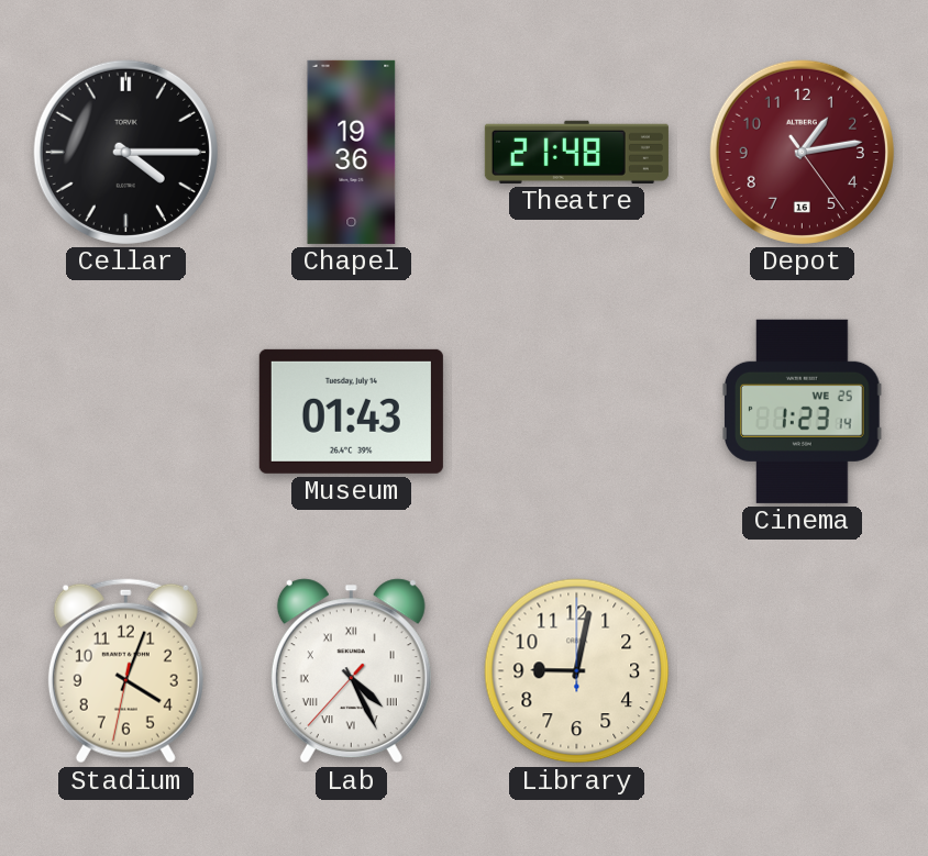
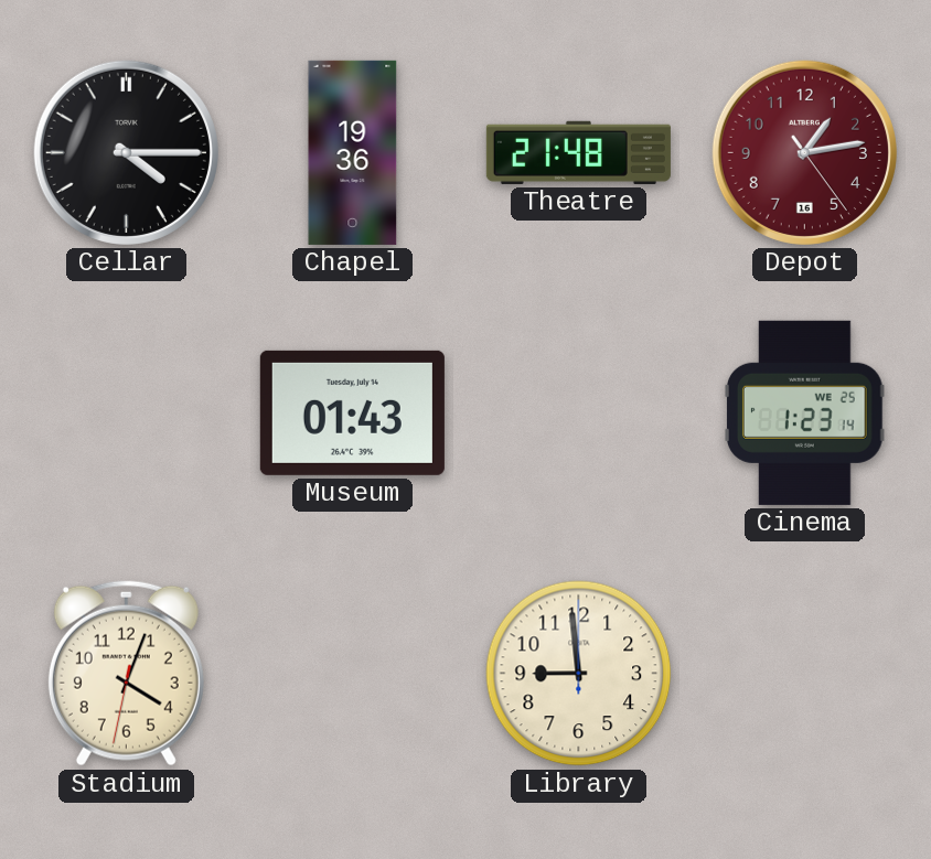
Lab: 4:25 -> none (351, 671)
Library: 9:02 -> 8:59 (579, 674)
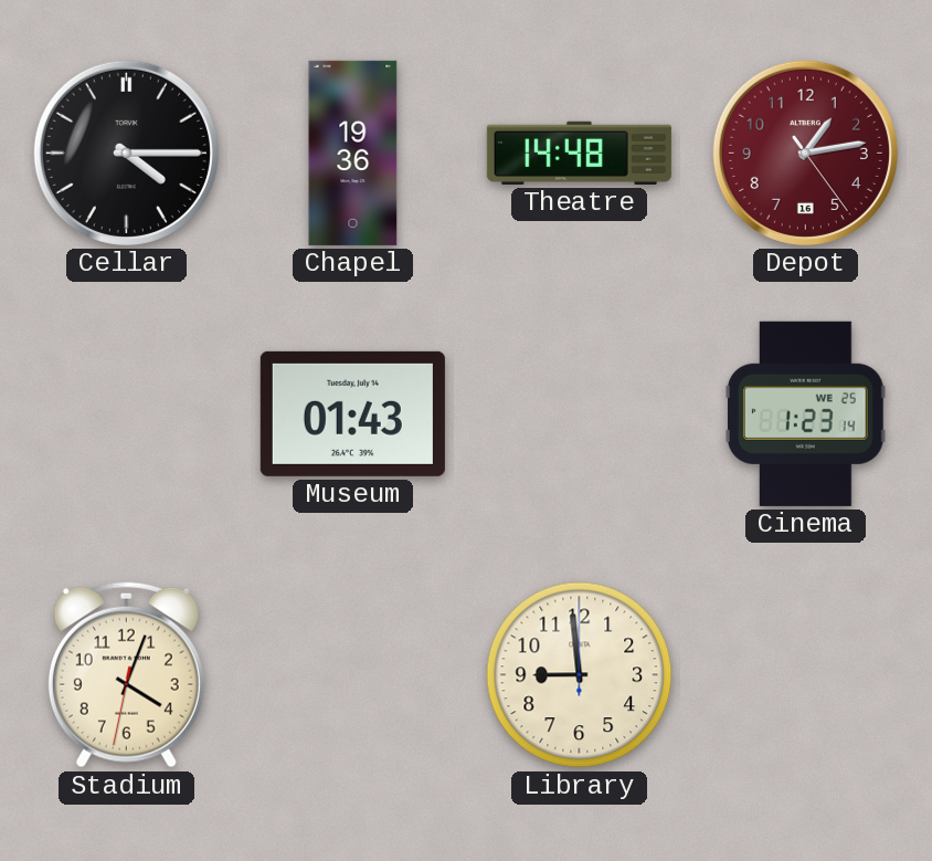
Theatre: 21:48 -> 14:48 (579, 153)
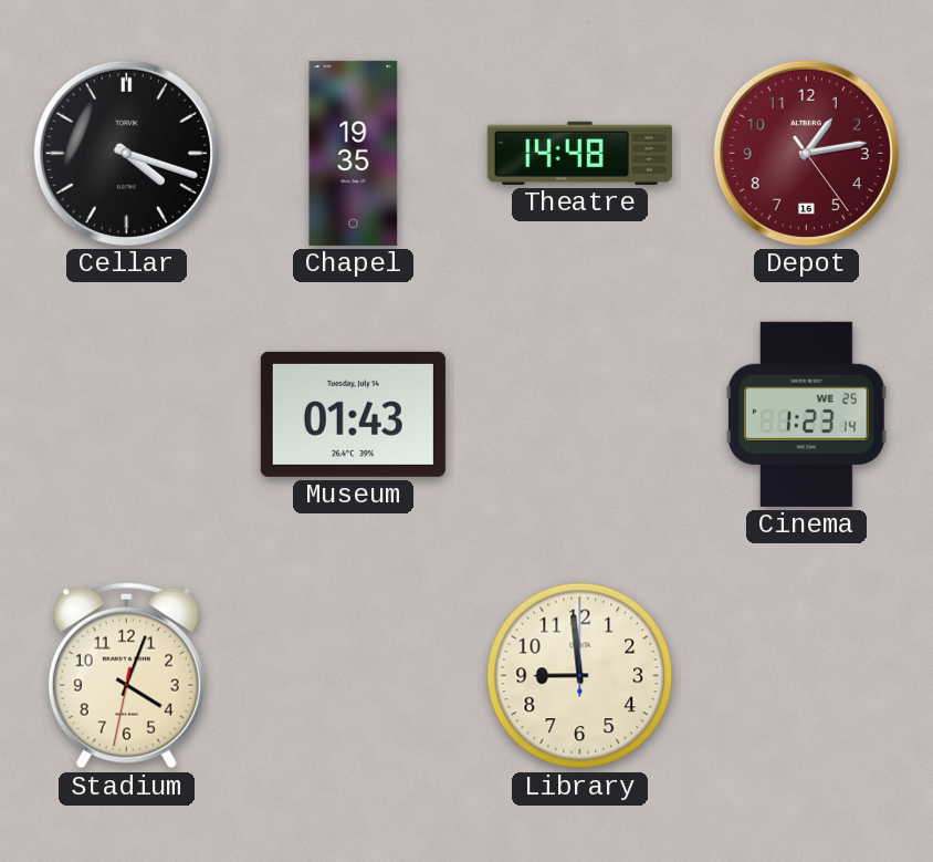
Cellar: 4:15 -> 4:18 (126, 153)
Chapel: 19:36 -> 19:35 (354, 153)
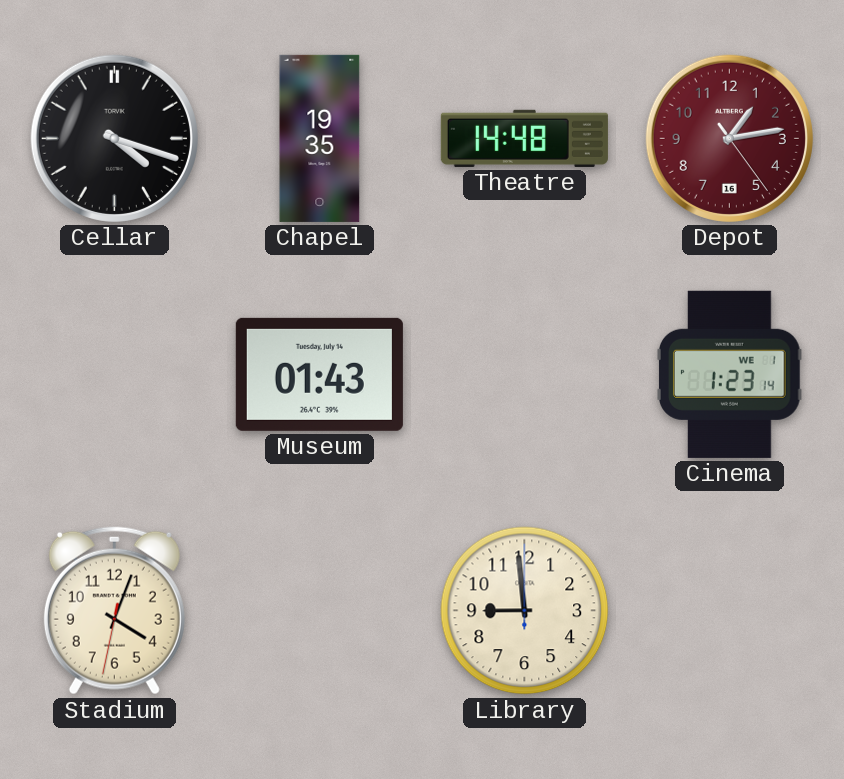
Cinema date: WE 25 -> WE 1 (730, 374)
